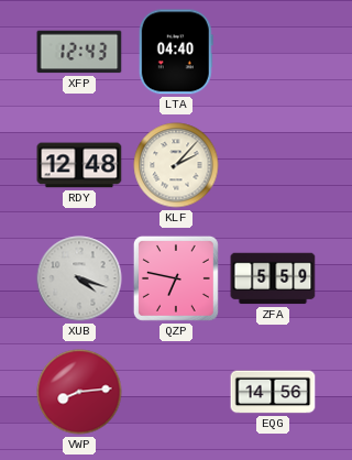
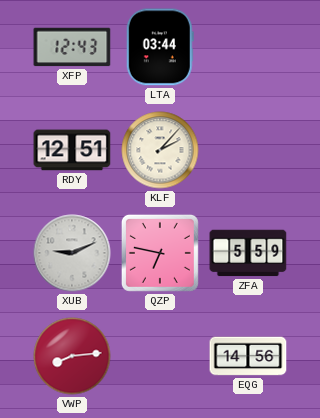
LTA: 04:40 -> 03:44 (160, 47)
RDY: 12:48 -> 12:51 (72, 150)
XUB: 4:18 -> 9:11 (72, 253)
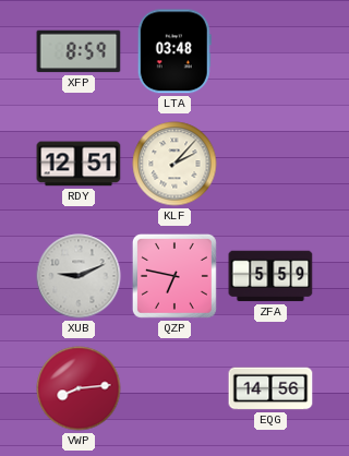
XFP: 12:43 -> 8:59 (79, 51)
LTA: 03:44 -> 03:48 (174, 51)
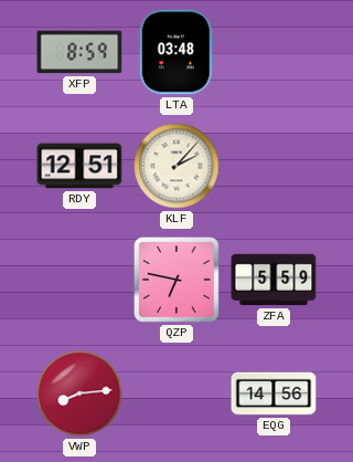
XUB: 9:11 -> none (79, 276)
